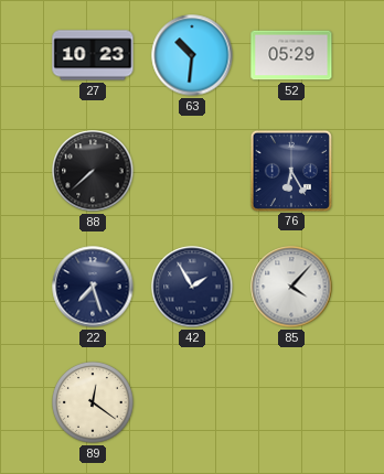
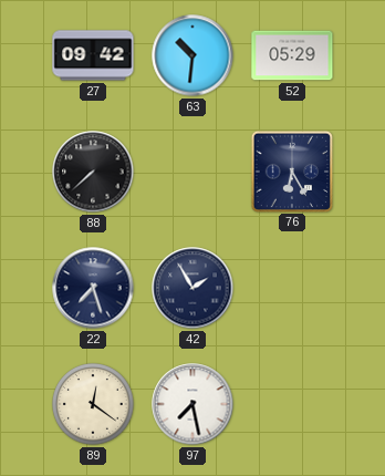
27: 10:23 -> 09:42 (93, 55)
85: 4:07 -> none (291, 287)
97: none -> 7:28 (192, 404)
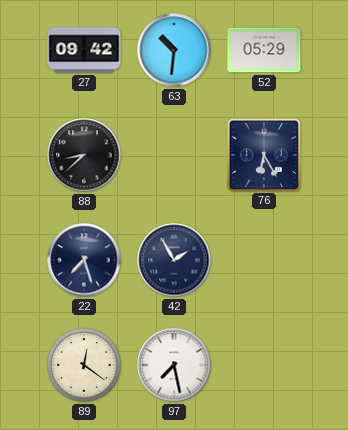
88: 7:38 -> 8:38 (84, 155)
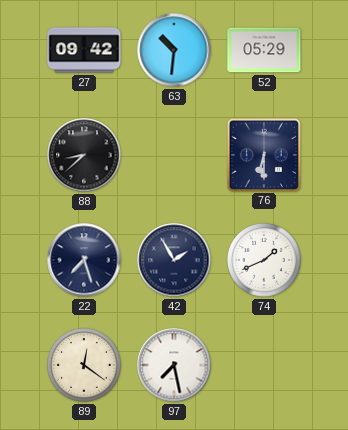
76: 6:25 -> 6:30 (263, 154)
74: none -> 1:41 (264, 260)
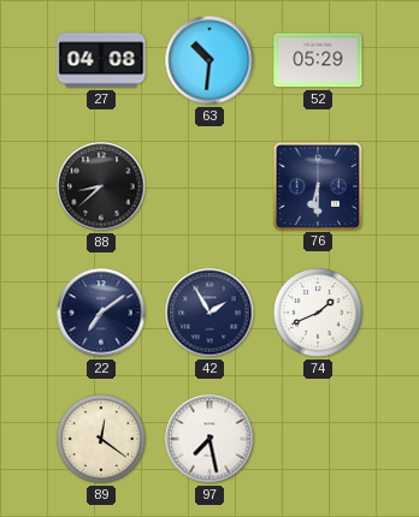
27: 09:42 -> 04:08 (101, 60)
22: 7:27 -> 7:09 (101, 313)
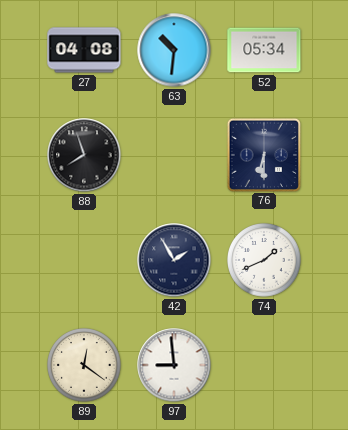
52: 05:29 -> 05:34 (264, 50)
88: 8:38 -> 7:57 (84, 155)
22: 7:09 -> none (101, 313)
97: 7:28 -> 8:59 (174, 365)
